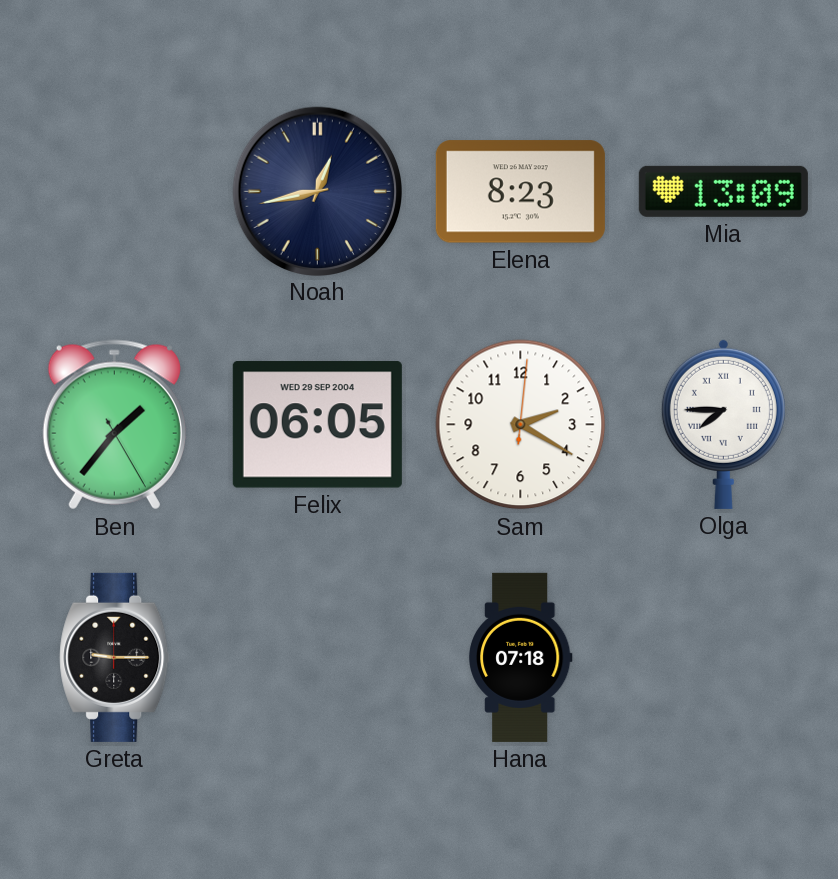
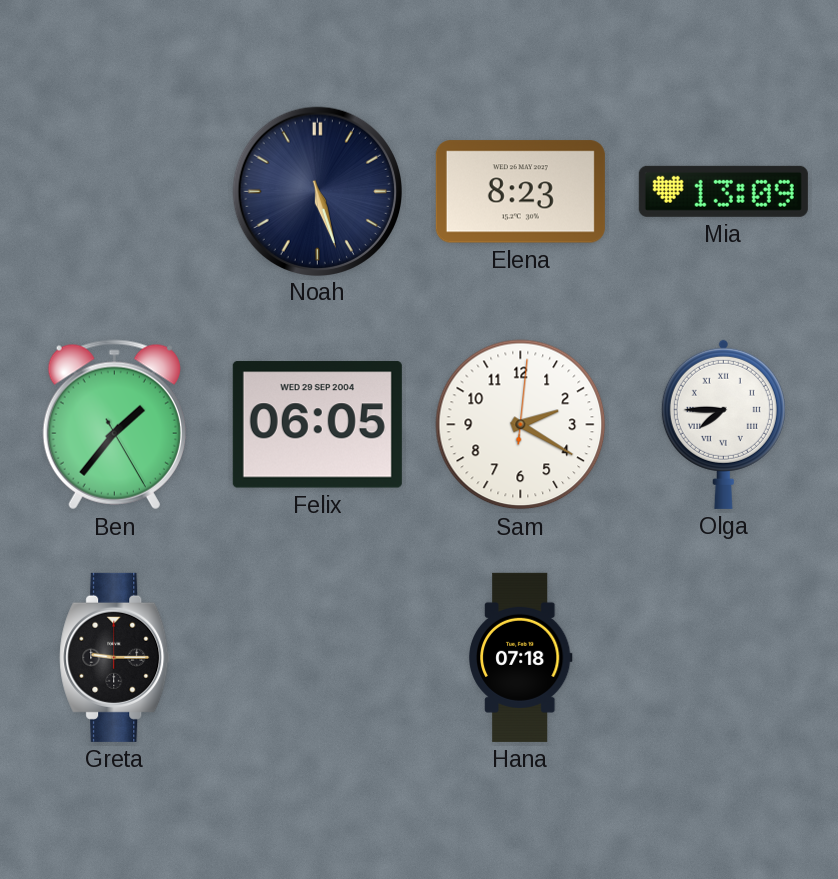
Noah: 12:43 -> 5:27 (317, 191)
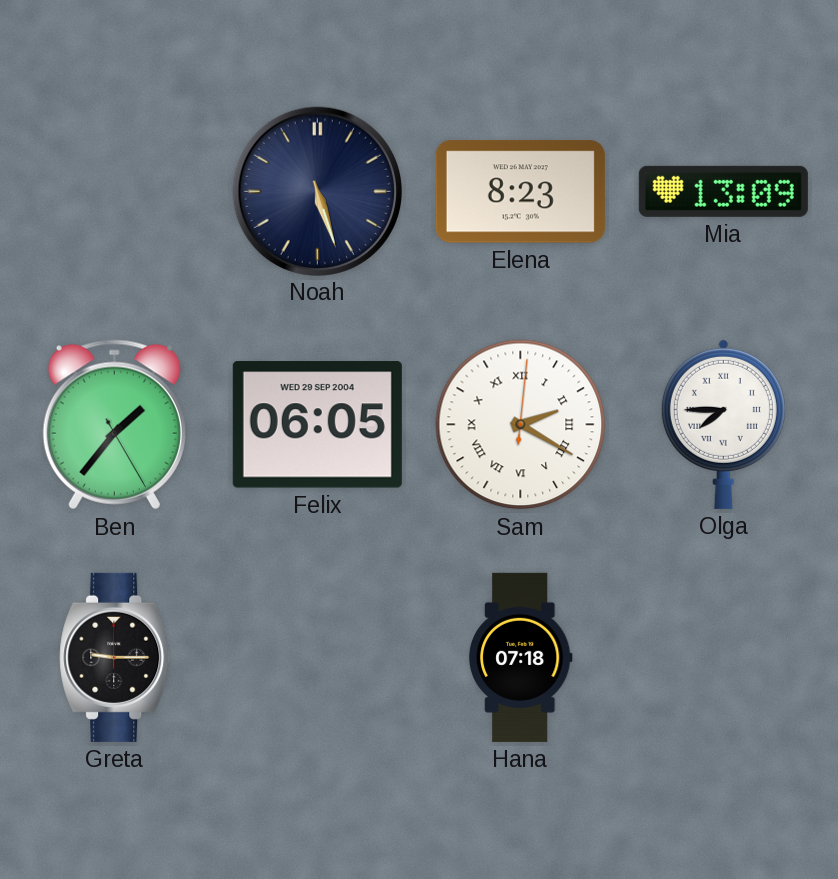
Sam numerals: Arabic -> Roman (521, 425)
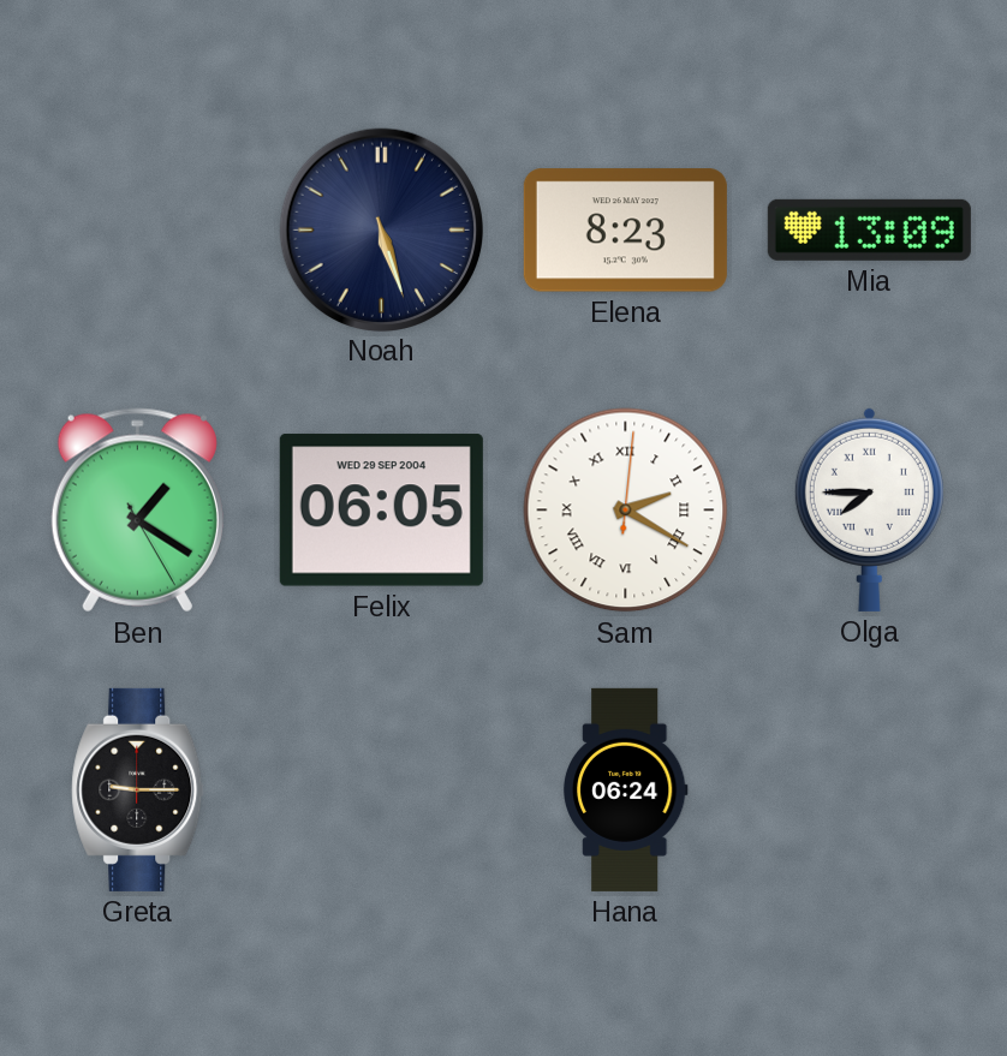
Ben: 1:36 -> 1:20 (137, 511)
Hana: 07:18 -> 06:24 (625, 789)
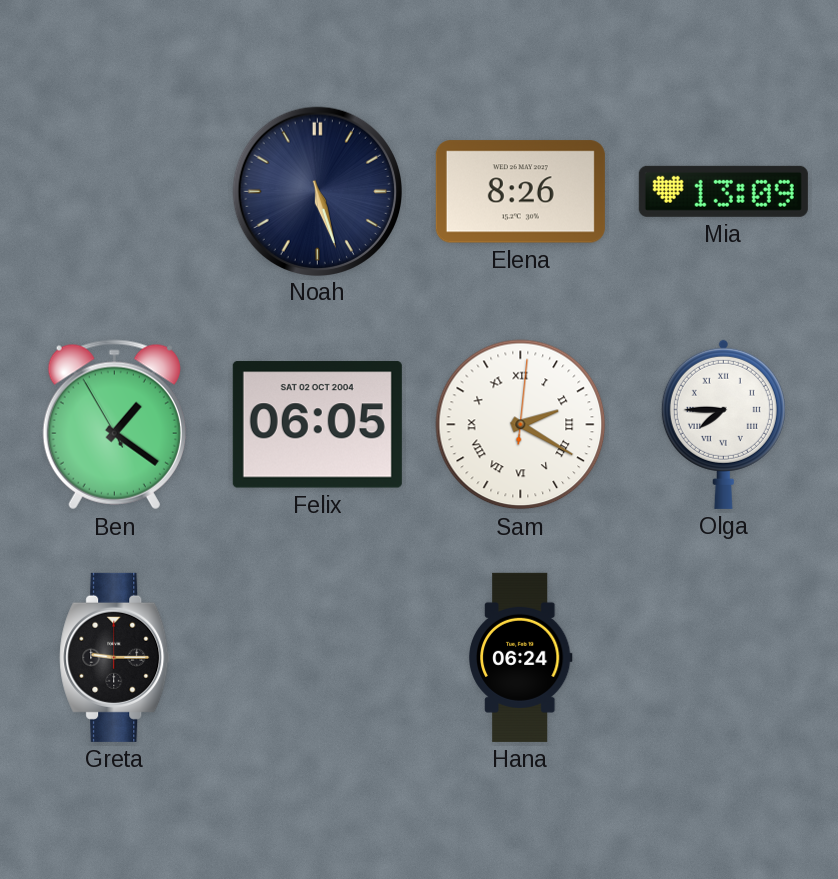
Elena: 8:23 -> 8:26 (520, 192)
Ben: 1:20:25 -> 1:20:55 (114, 425)
Felix date: WED 29 SEP 2004 -> SAT 02 OCT 2004 (317, 425)
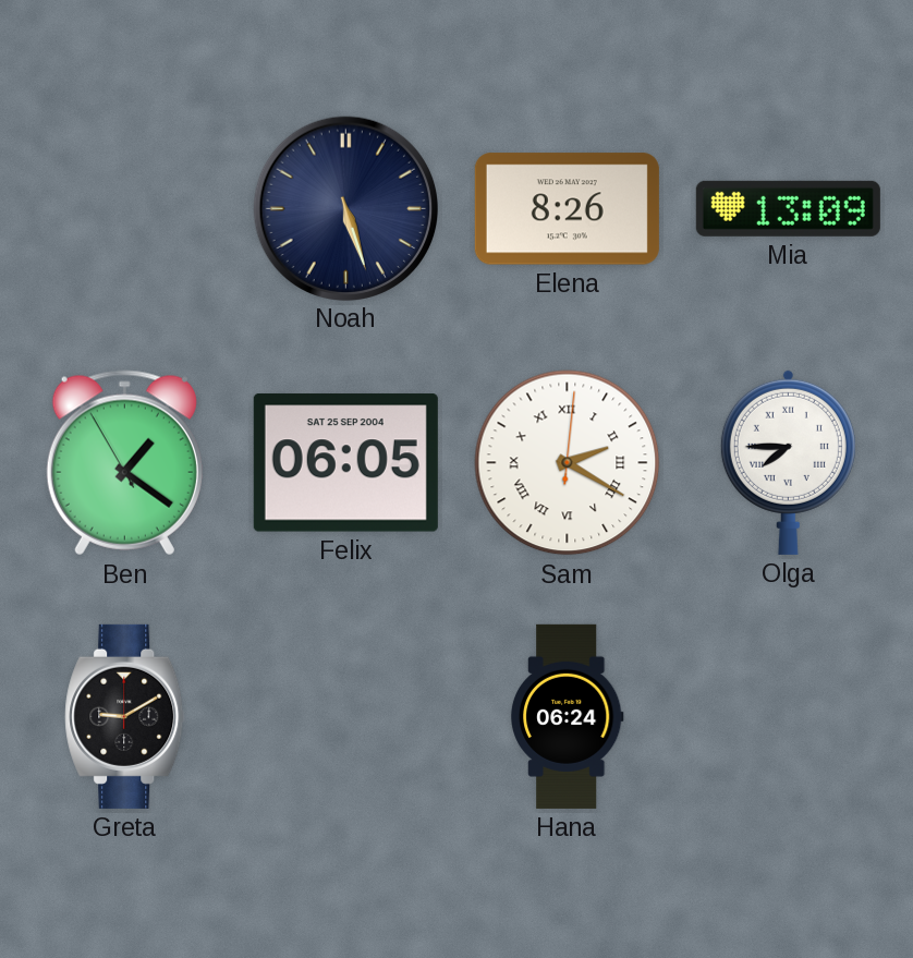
Felix date: SAT 02 OCT 2004 -> SAT 25 SEP 2004 (345, 463)
Greta: 9:15 -> 9:10 (125, 716)
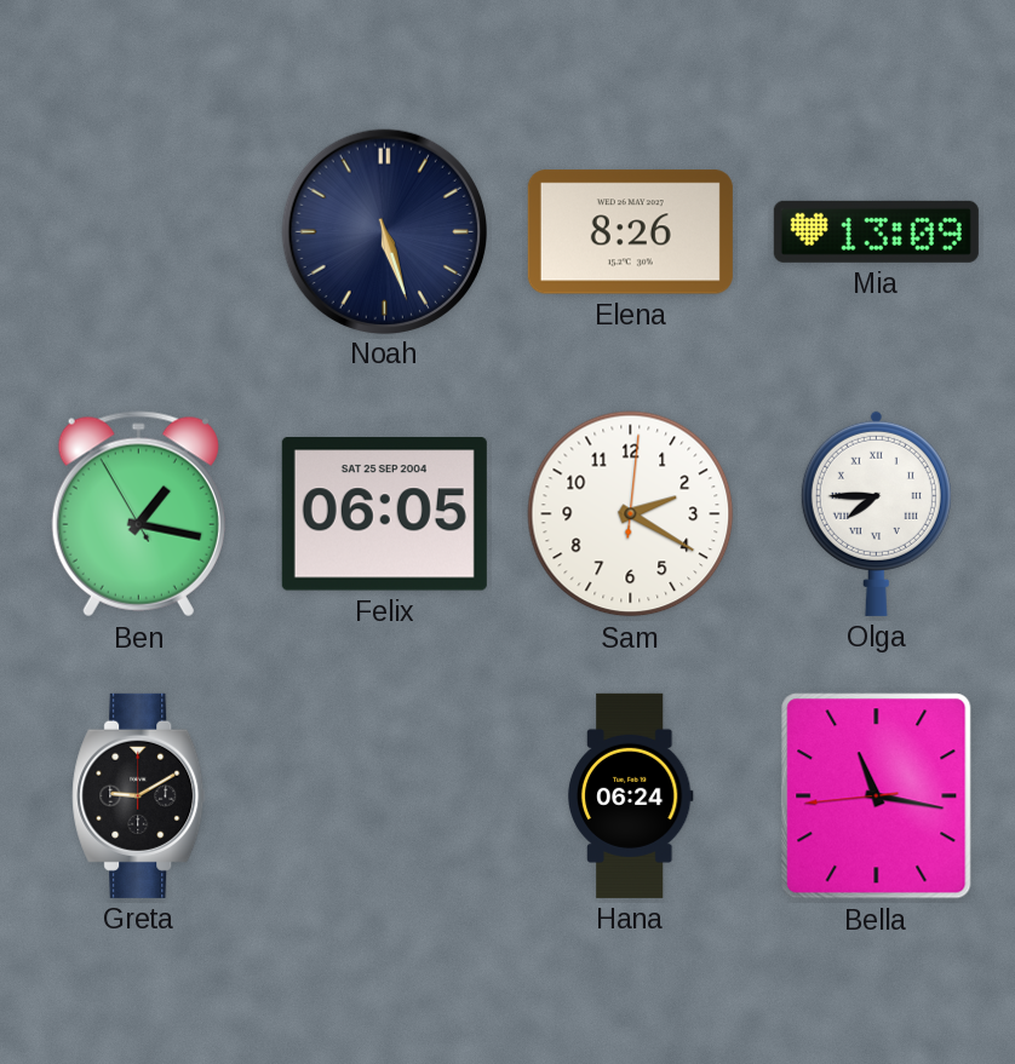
Ben: 1:20 -> 1:16 (138, 514)
Sam numerals: Roman -> Arabic (631, 514)
Bella: none -> 11:16 (877, 796)
